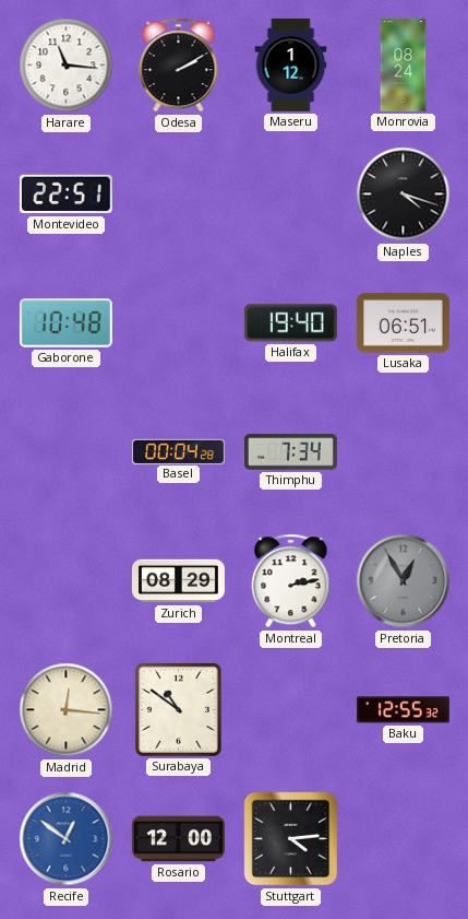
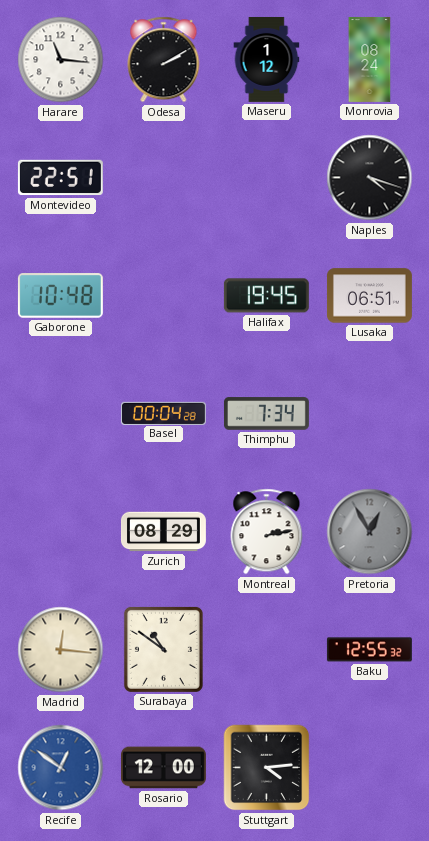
Halifax: 19:40 -> 19:45 (266, 296)
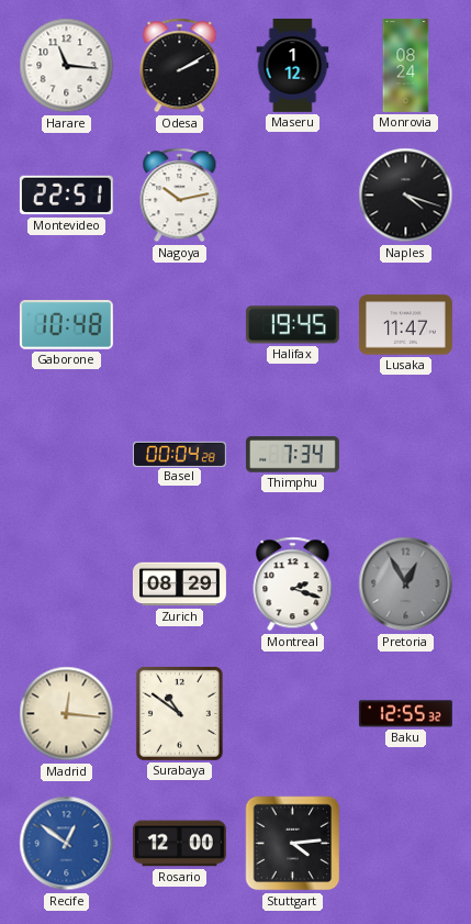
Nagoya: none -> 10:13 (180, 196)
Lusaka: 06:51 -> 11:47 (405, 325)
Montreal: 2:13 -> 2:18 (293, 585)
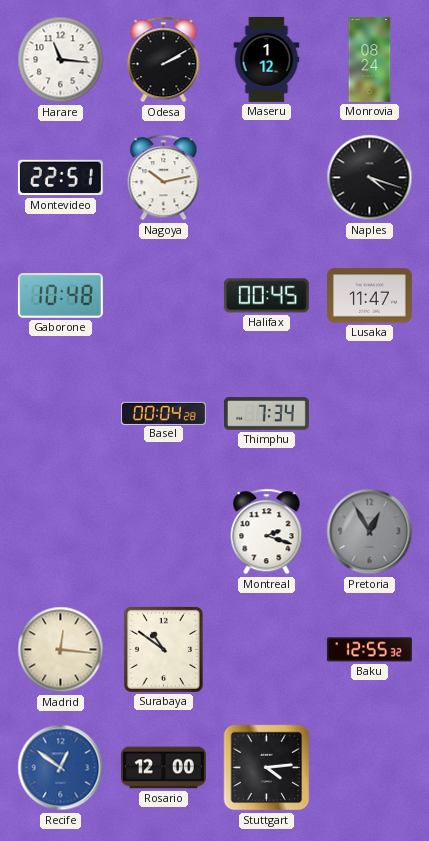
Halifax: 19:45 -> 00:45 (266, 296)
Zurich: 08:29 -> none (180, 585)
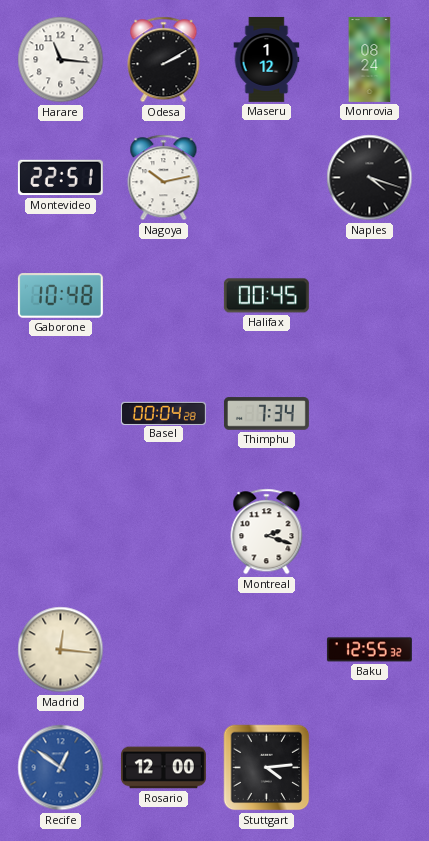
Lusaka: 11:47 -> none (369, 296)
Pretoria: 12:55 -> none (370, 532)
Surabaya: 10:51 -> none (163, 649)
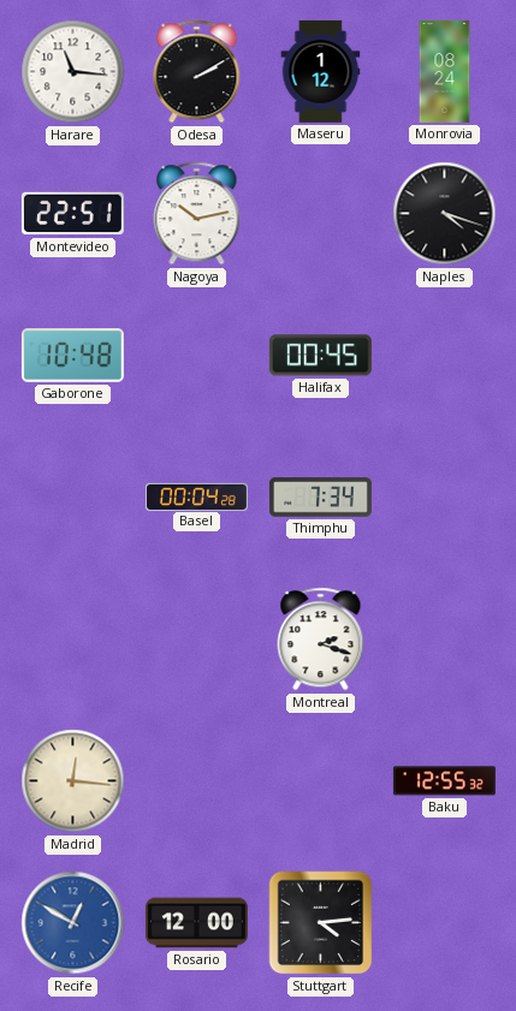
Recife: 12:51 -> 12:50 (73, 923)
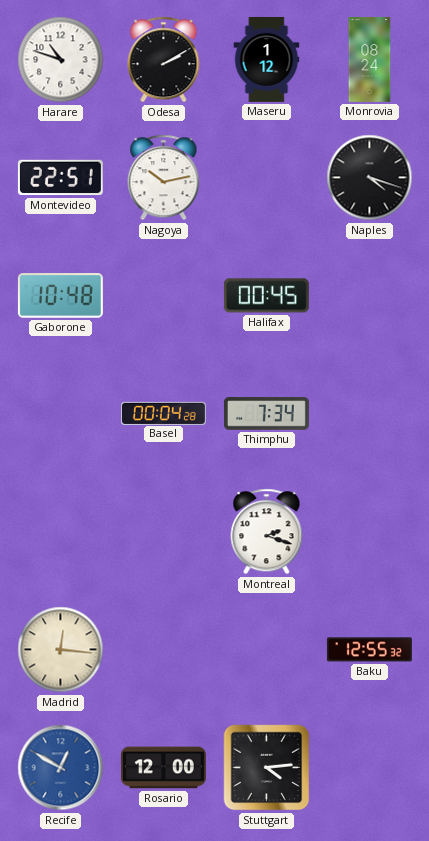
Harare: 11:16 -> 10:48 (61, 60)
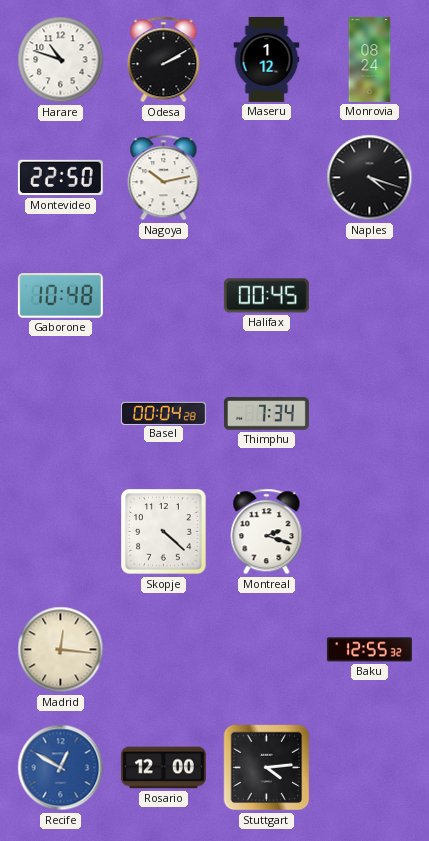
Montevideo: 22:51 -> 22:50 (60, 178)
Skopje: none -> 4:22 (164, 532)
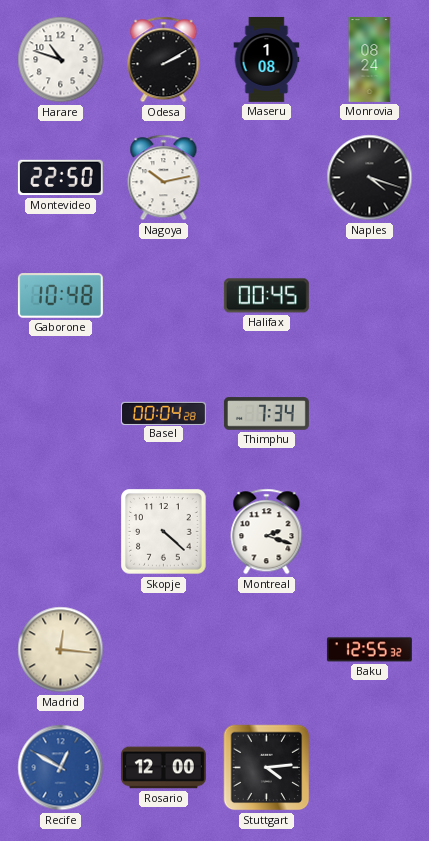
Maseru: 1:12 -> 1:08 (267, 59)
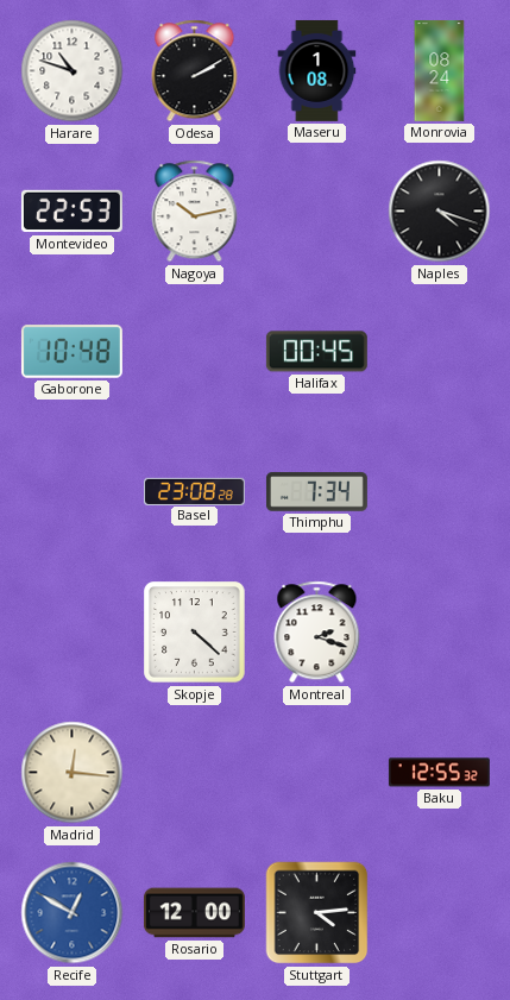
Montevideo: 22:50 -> 22:53 (71, 212)
Basel: 00:04 -> 23:08 (194, 491)
